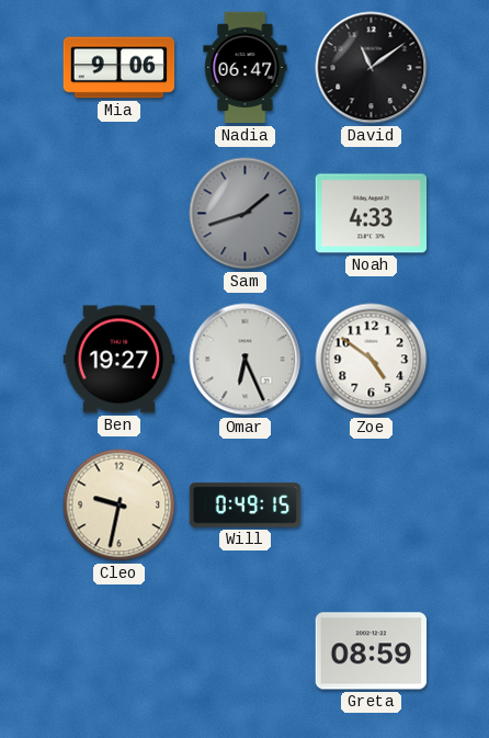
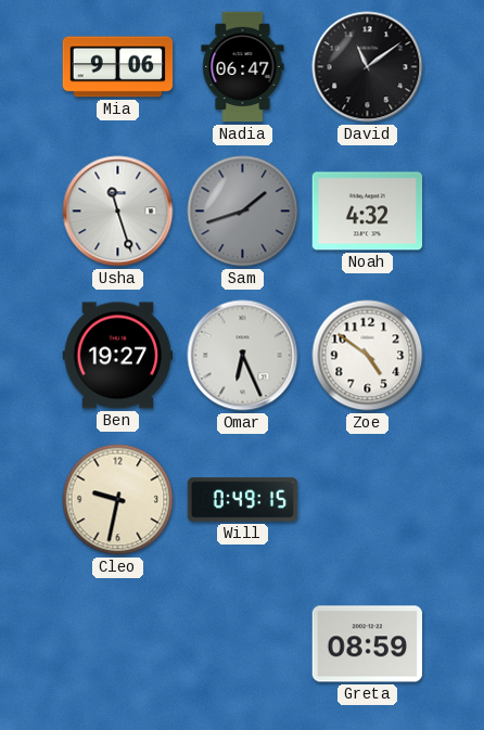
Usha: none -> 11:27 (118, 212)
Noah: 4:33 -> 4:32 (368, 212)
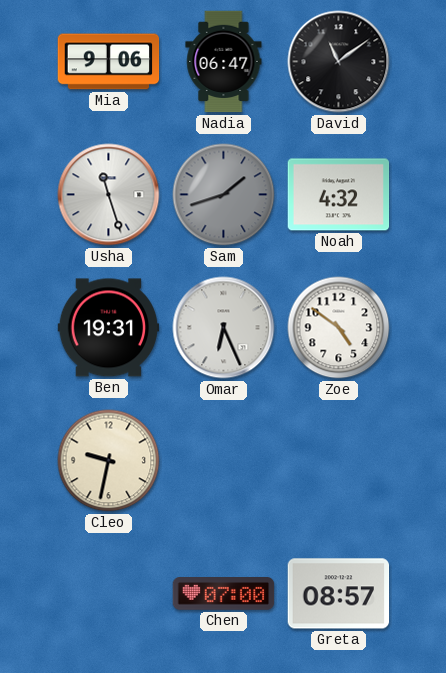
Ben: 19:27 -> 19:31 (109, 328)
Will: 0:49 -> none (243, 500)
Chen: none -> 07:00 (224, 594)
Greta: 08:59 -> 08:57 (339, 594)
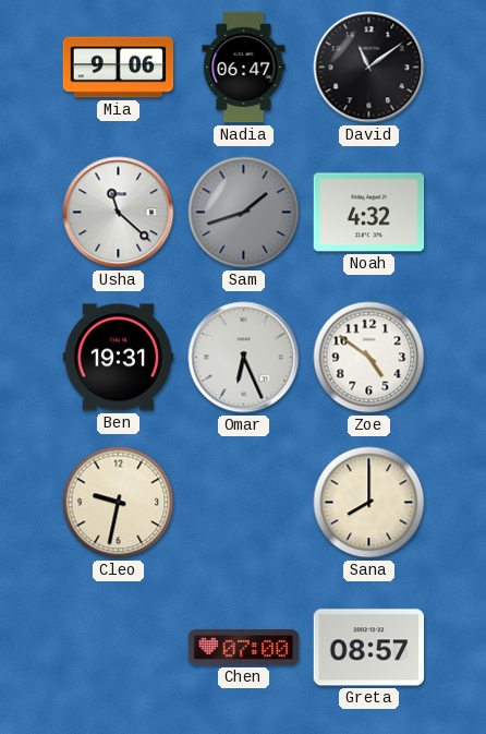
Usha: 11:27 -> 11:22 (119, 213)
Sana: none -> 8:00 (369, 503)
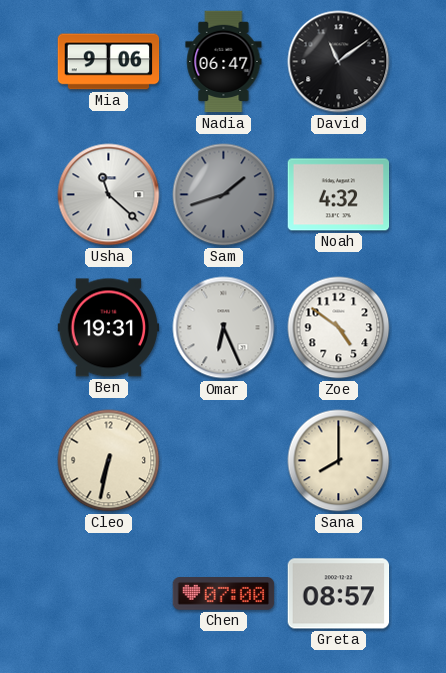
Cleo: 9:32 -> 6:32 (109, 461)
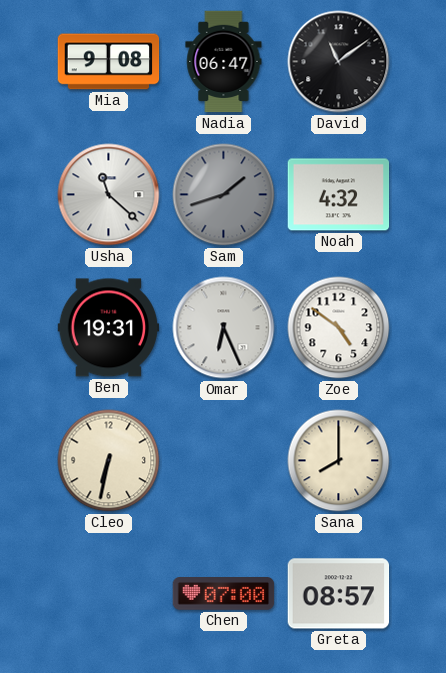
Mia: 9:06 -> 9:08 (109, 62)
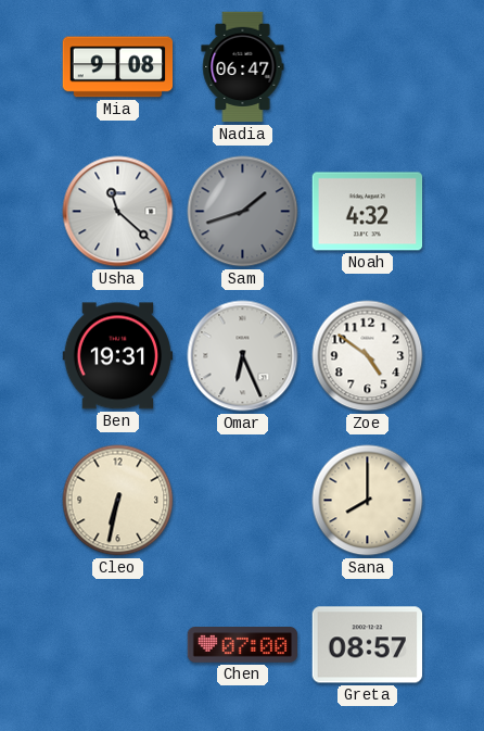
David: 11:09 -> none (339, 62)
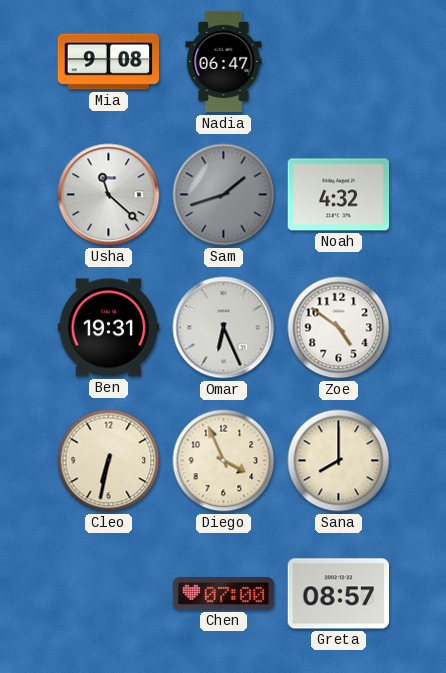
Diego: none -> 3:56 (224, 461)
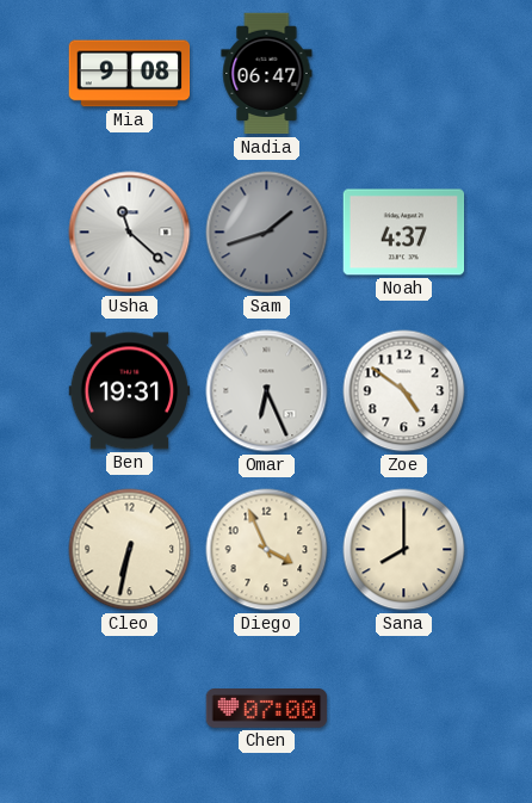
Noah: 4:32 -> 4:37 (404, 233)
Greta: 08:57 -> none (339, 594)
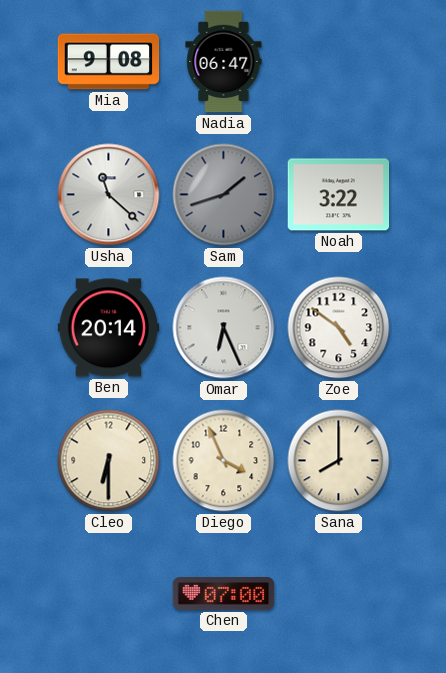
Noah: 4:37 -> 3:22 (339, 195)
Ben: 19:31 -> 20:14 (109, 328)
Cleo: 6:32 -> 6:30 (109, 461)
